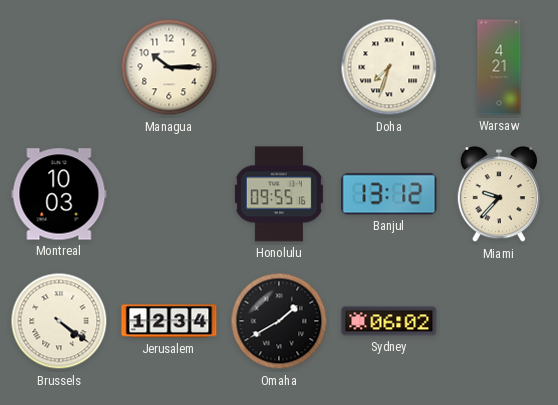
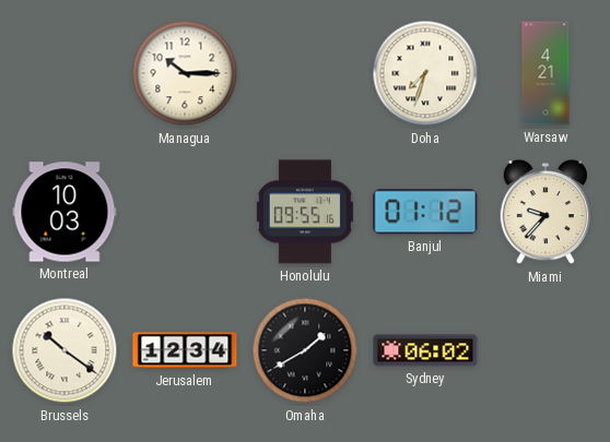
Banjul: 13:12 -> 01:12 (425, 212)
Brussels: 4:21 -> 10:21 (64, 350)
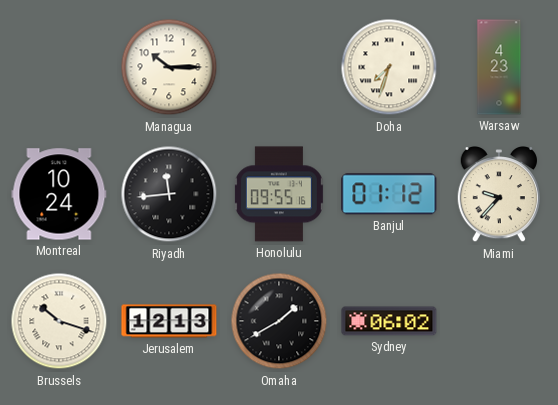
Warsaw: 4:21 -> 4:23 (499, 67)
Montreal: 10:03 -> 10:24 (59, 194)
Riyadh: none -> 11:44 (169, 194)
Brussels: 10:21 -> 10:18 (59, 321)
Jerusalem: 12:34 -> 12:13 (169, 321)
